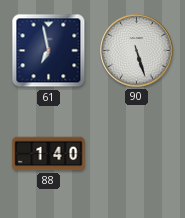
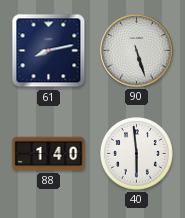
61: 6:58 -> 8:13 (49, 51)
40: none -> 5:59 (136, 153)
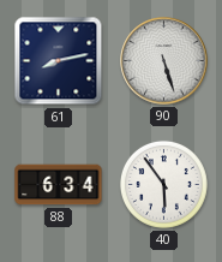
88: 1:40 -> 6:34 (59, 185)
40: 5:59 -> 5:54 (163, 184)
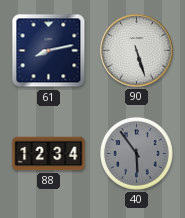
88: 6:34 -> 12:34 (49, 154)
40 dial: white -> grey (136, 153)
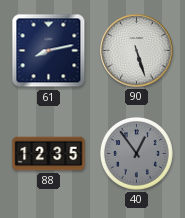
88: 12:34 -> 12:35 (49, 154)
40: 5:54 -> 12:54 (136, 153)
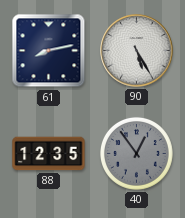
90: 5:27 -> 5:25 (137, 51)
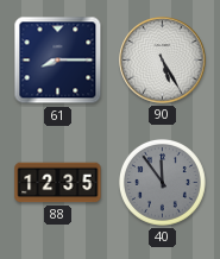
61: 8:13 -> 8:15 (58, 61)
40: 12:54 -> 11:54 (162, 182)
